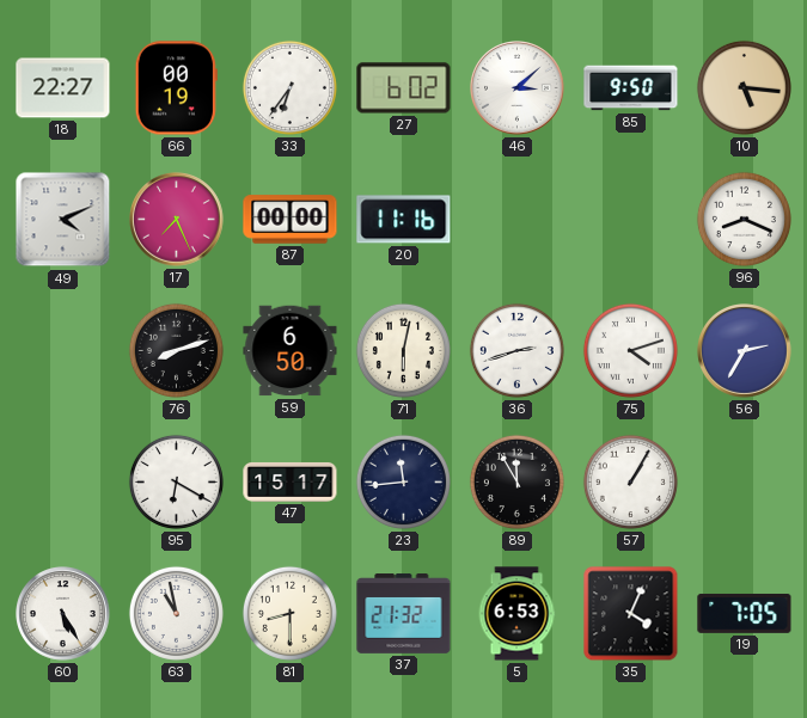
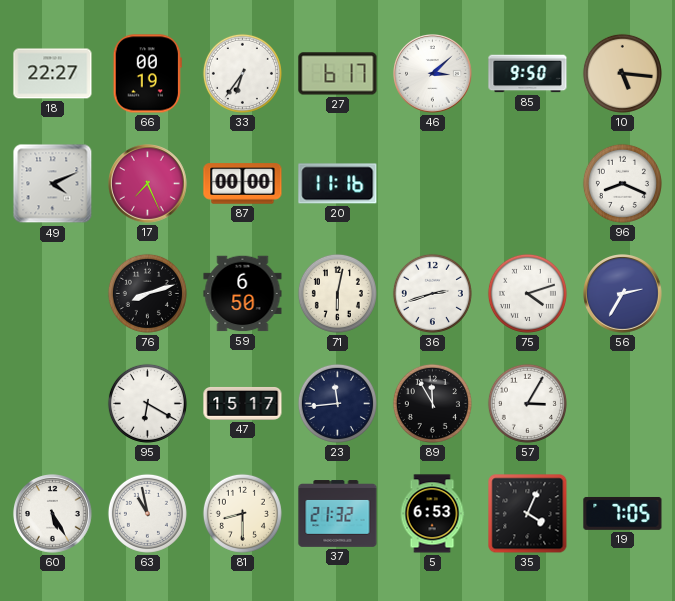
27: 6:02 -> 6:17 (338, 74)
57: 1:05 -> 3:05 (527, 403)
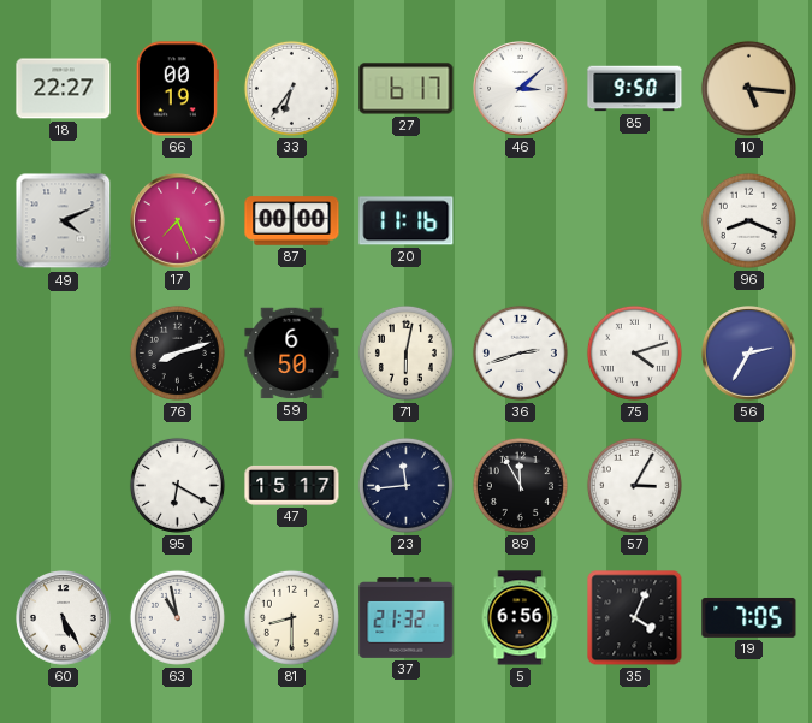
5: 6:53 -> 6:56 (520, 618)
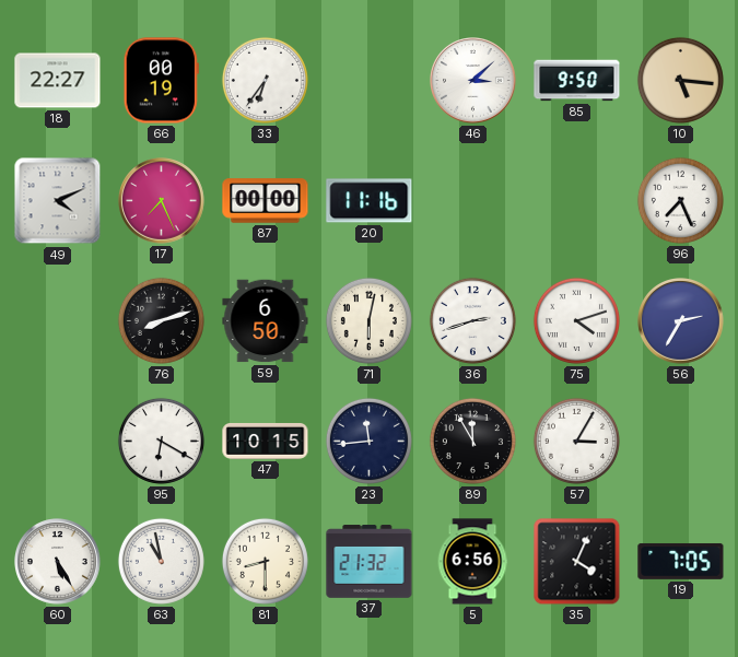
27: 6:17 -> none (407, 89)
96: 8:19 -> 7:26 (680, 200)
47: 15:17 -> 10:15 (266, 441)
